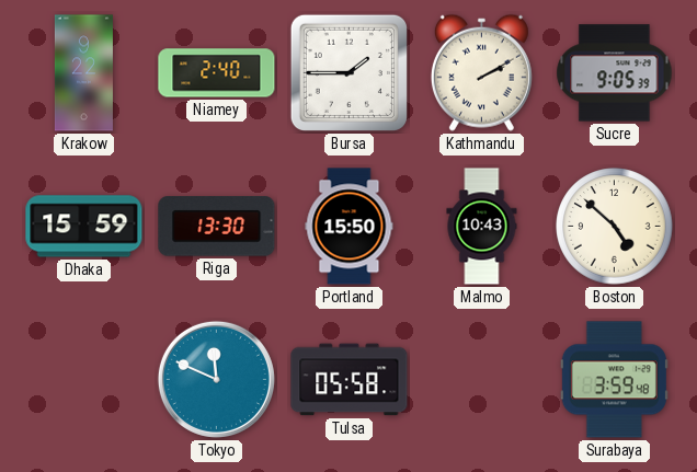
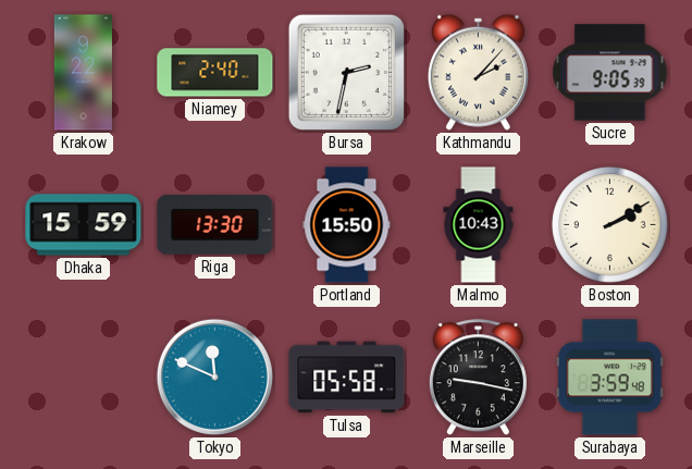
Bursa: 1:45 -> 2:32 (346, 72)
Kathmandu: 2:10 -> 2:07 (478, 72)
Boston: 4:52 -> 2:10 (610, 225)
Marseille: none -> 9:17 (478, 378)
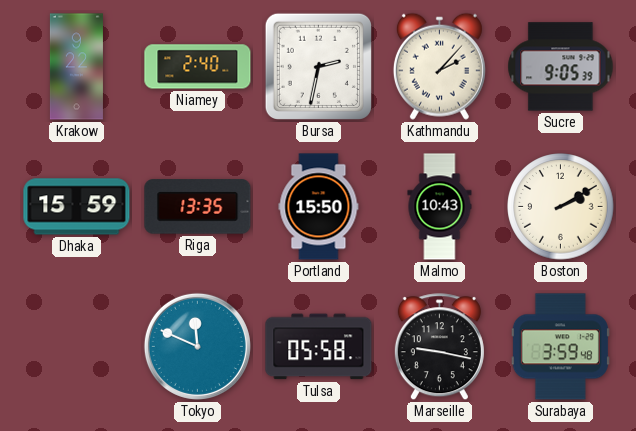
Riga: 13:30 -> 13:35 (198, 207)
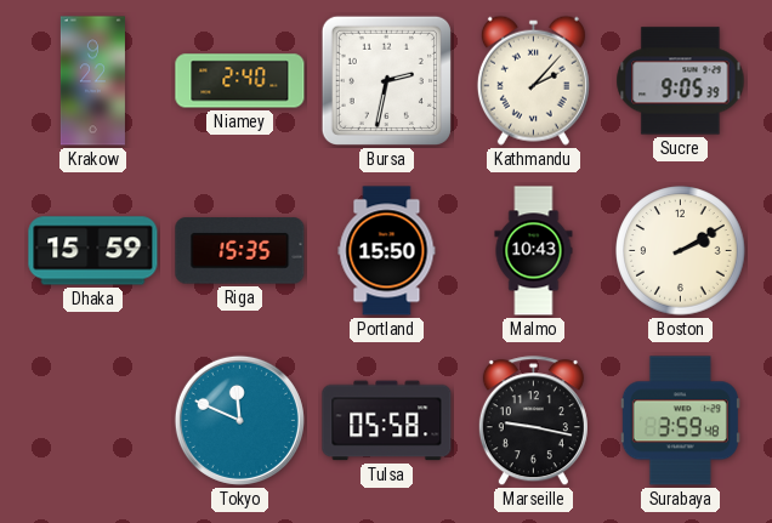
Riga: 13:35 -> 15:35 (240, 251)
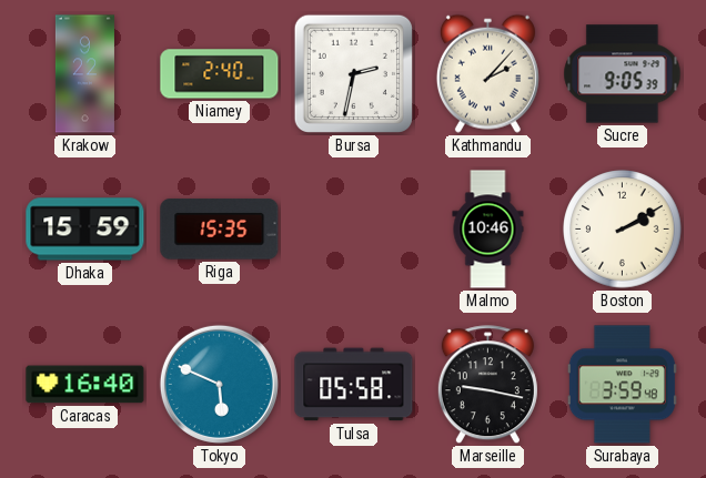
Portland: 15:50 -> none (387, 251)
Malmo: 10:43 -> 10:46 (488, 230)
Caracas: none -> 16:40 (85, 385)
Tokyo: 11:49 -> 5:49 (219, 384)
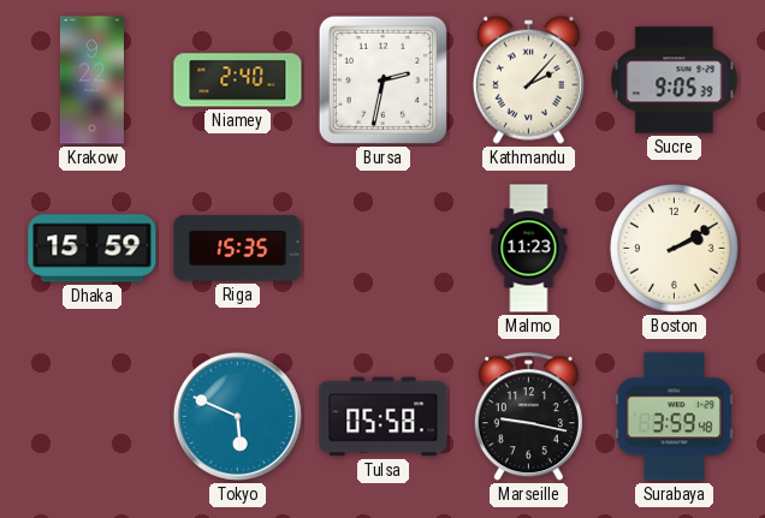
Malmo: 10:46 -> 11:23 (529, 249)
Caracas: 16:40 -> none (85, 385)
